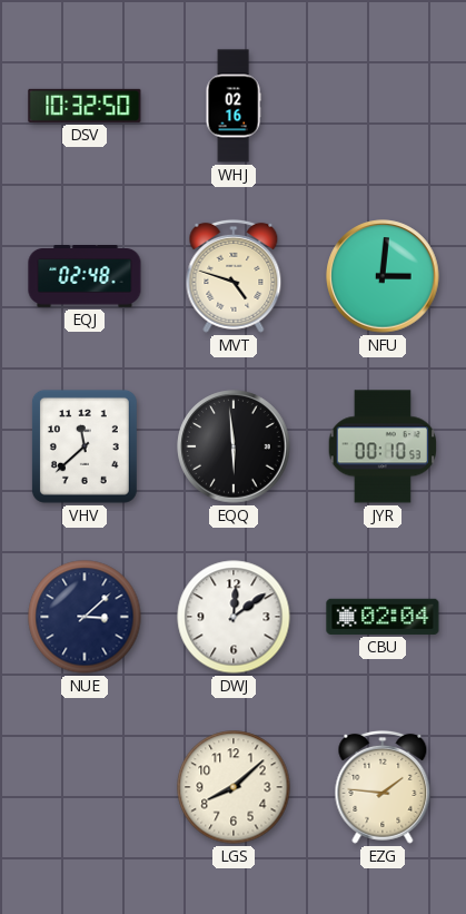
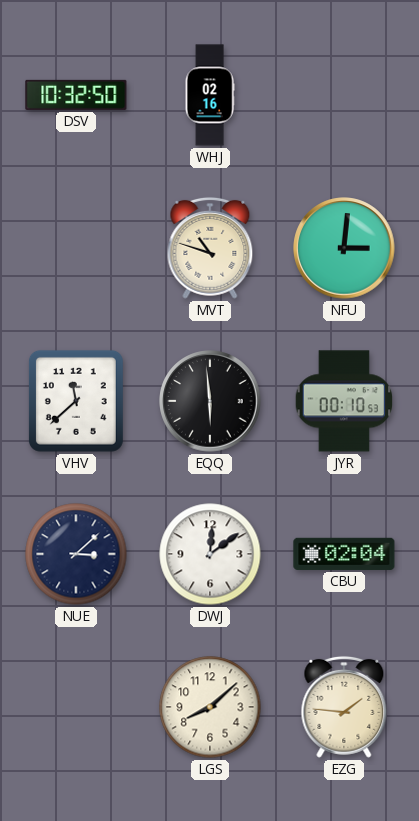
EQJ: 02:48 -> none (85, 277)
MVT: 4:48 -> 10:48 (210, 248)
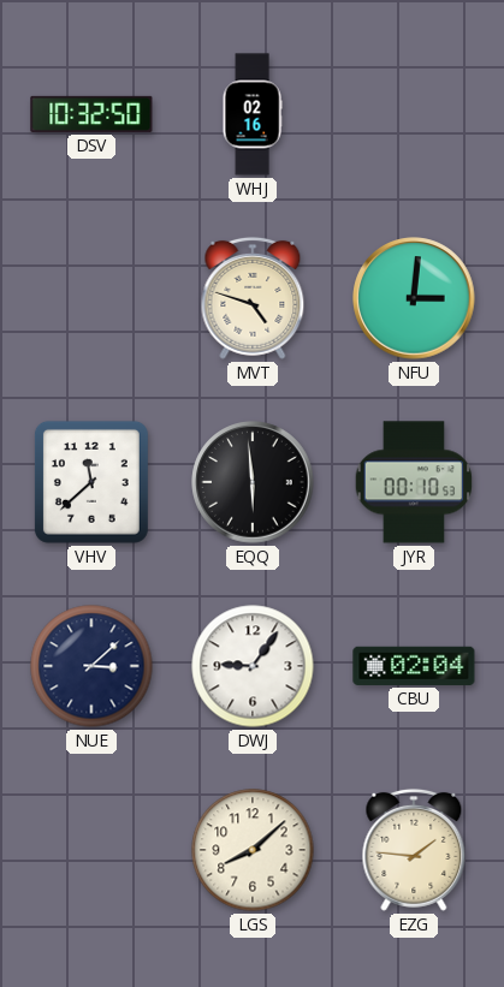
MVT: 10:48 -> 4:48 (253, 298)
DWJ: 12:09 -> 9:06 (253, 666)
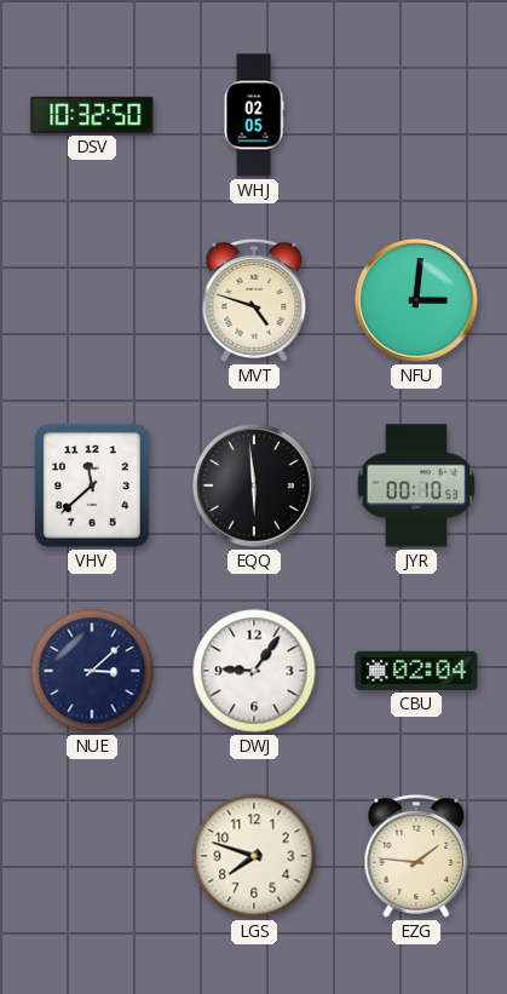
WHJ: 02:16 -> 02:05 (254, 115)
LGS: 8:08 -> 7:48 (254, 856)
